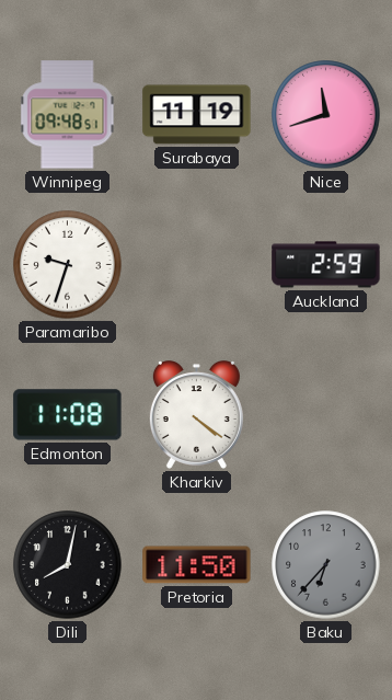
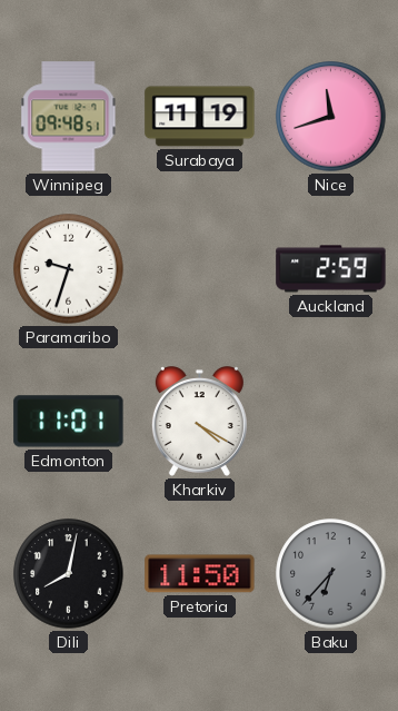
Edmonton: 11:08 -> 11:01 (69, 422)
Kharkiv: 4:21 -> 4:20 (199, 422)
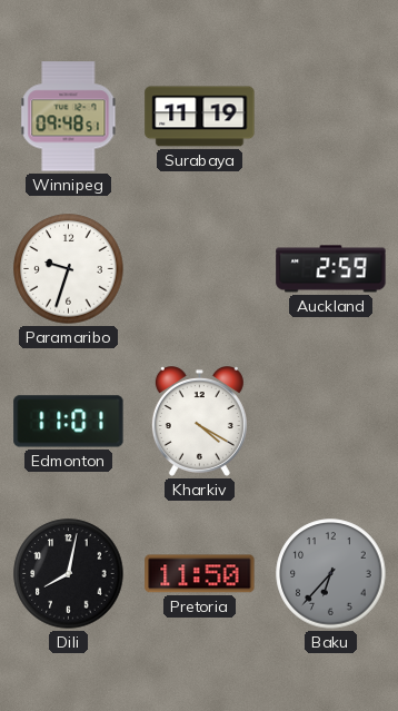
Nice: 11:42 -> none (331, 117)
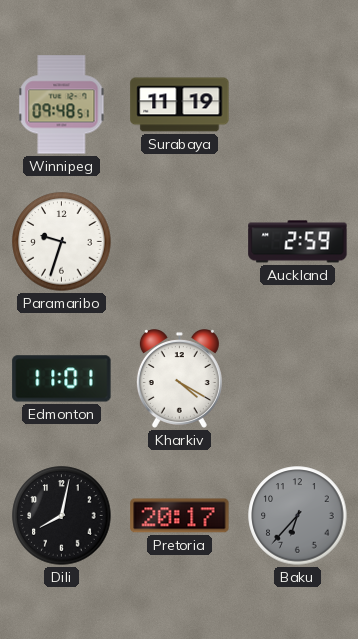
Pretoria: 11:50 -> 20:17 (180, 516)
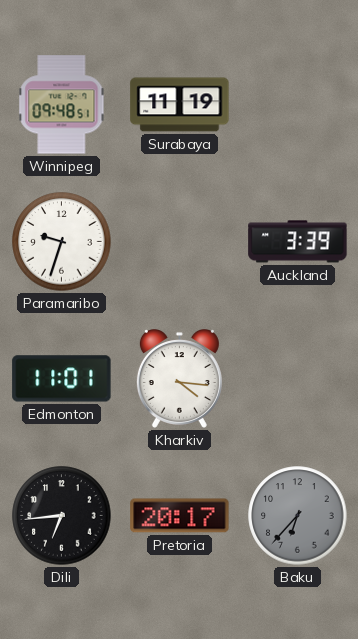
Auckland: 2:59 -> 3:39 (298, 242)
Kharkiv: 4:20 -> 4:16 (179, 379)
Dili: 8:02 -> 6:44 (62, 516)
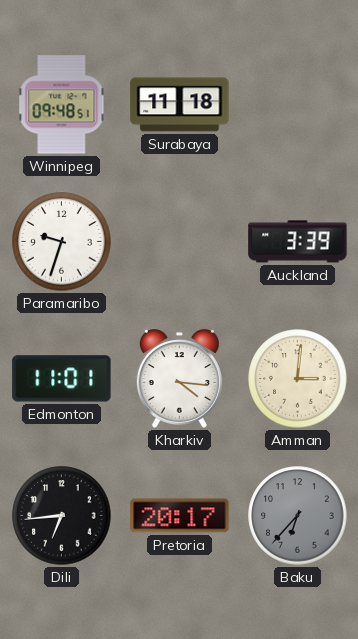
Surabaya: 11:19 -> 11:18 (180, 105)
Amman: none -> 3:01 (298, 379)
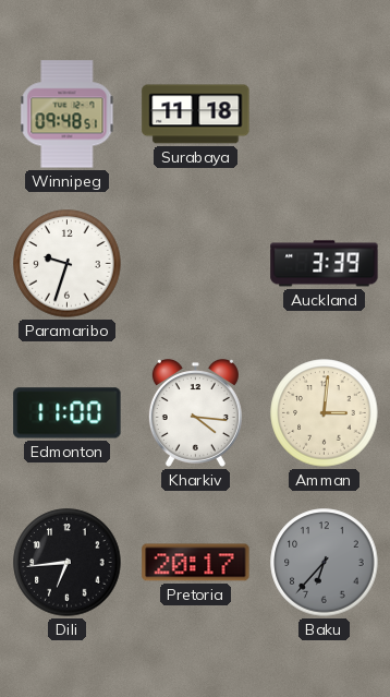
Edmonton: 11:01 -> 11:00 (68, 413)
